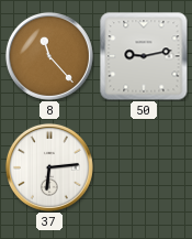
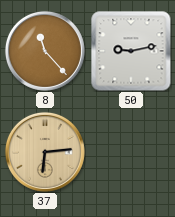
37 dial: white -> champagne (45, 152)
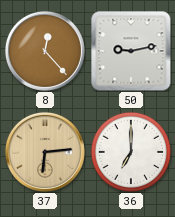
8: 11:23 -> 12:23 (45, 51)
36: none -> 7:00 (130, 151)
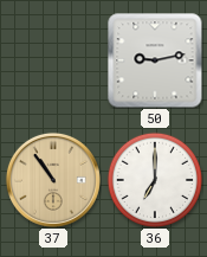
8: 12:23 -> none (45, 51)
37: 6:14 -> 10:54 (53, 180)
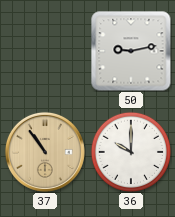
36: 7:00 -> 10:00 (130, 151)
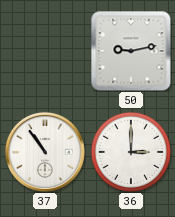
37 dial: champagne -> white (45, 152)
36: 10:00 -> 3:00 (130, 151)
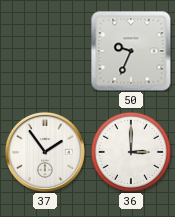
50: 9:13 -> 9:34 (131, 51)
37: 10:54 -> 1:54 (45, 152)
